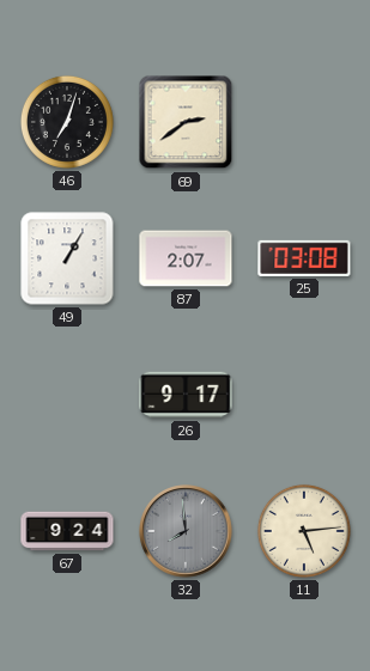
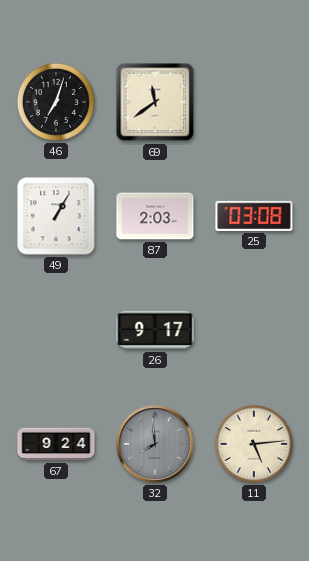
69: 2:39 -> 11:39 (155, 102)
87: 2:07 -> 2:03 (155, 216)
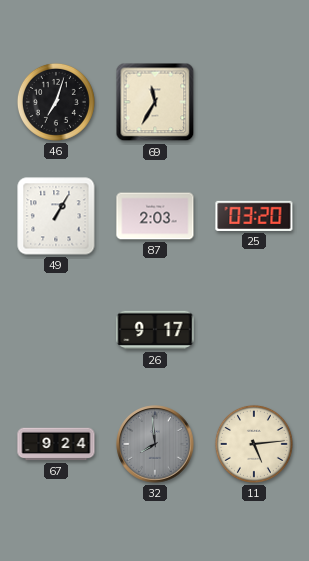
69: 11:39 -> 11:35 (155, 102)
25: 03:08 -> 03:20 (254, 216)
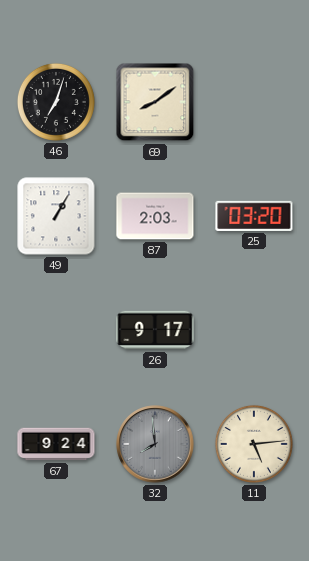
69: 11:35 -> 8:09 (155, 102)
